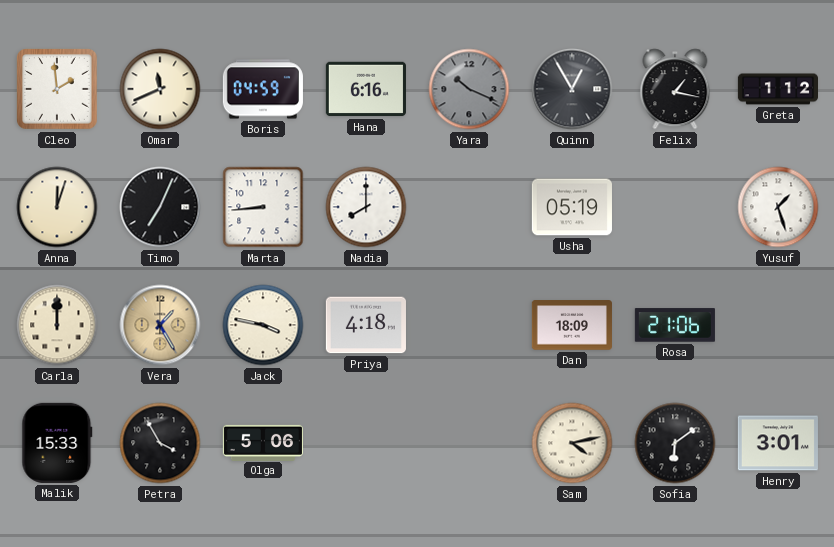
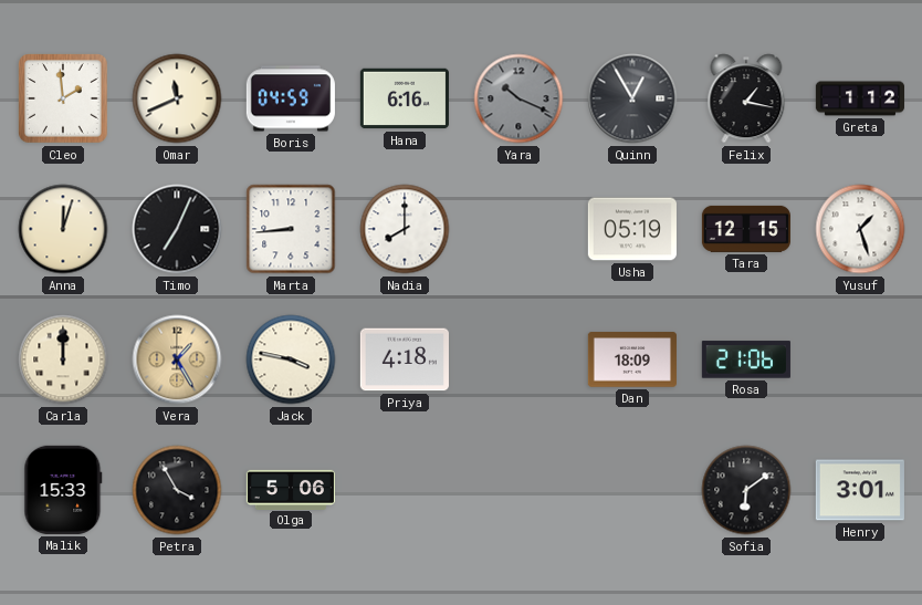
Tara: none -> 12:15 (746, 229)
Sam: 4:13 -> none (572, 443)
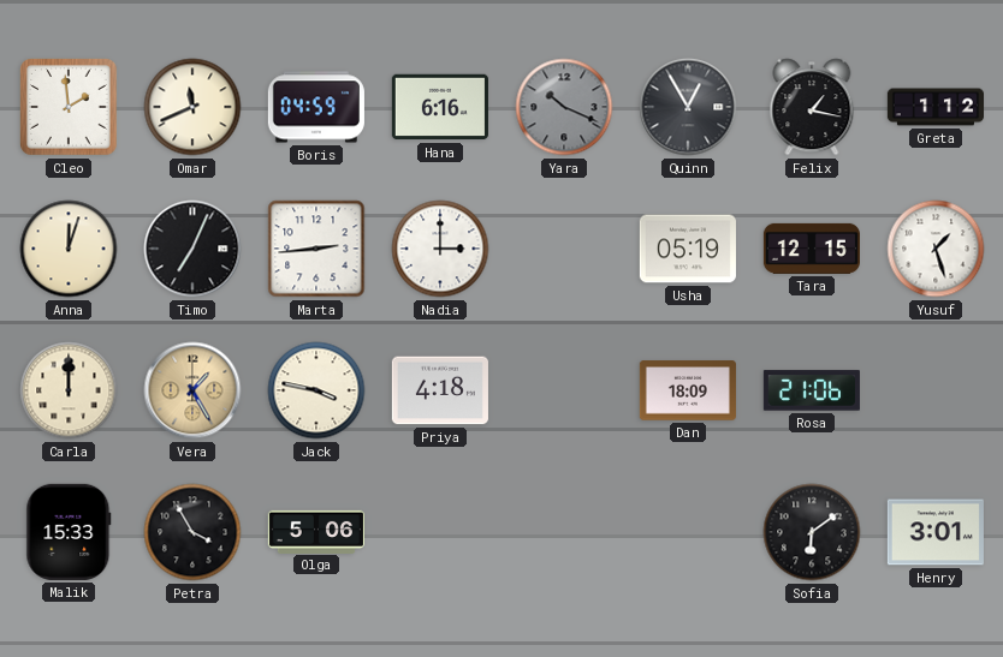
Marta: 8:44 -> 2:44 (316, 249)
Nadia: 8:00 -> 3:00 (440, 249)
